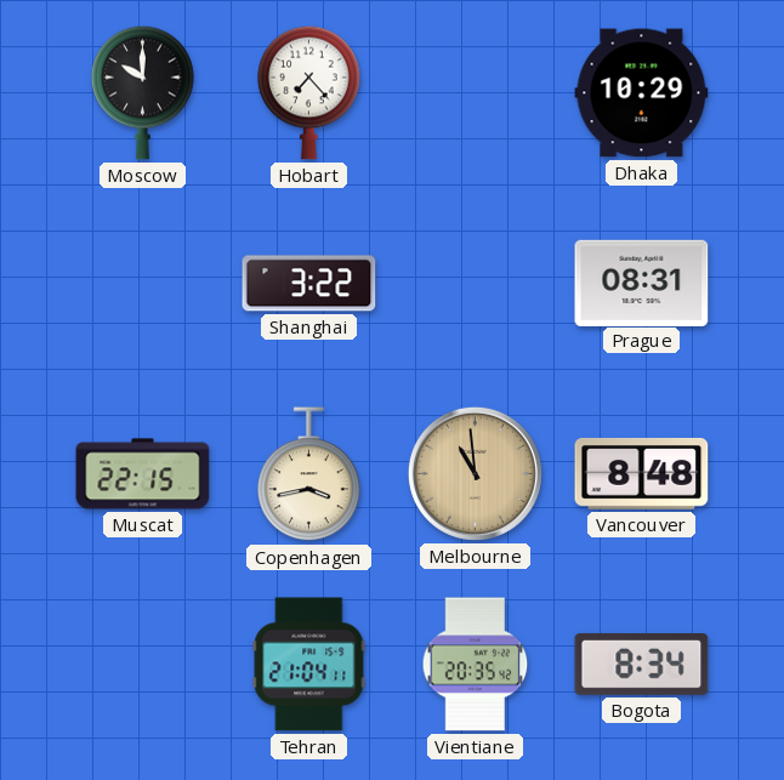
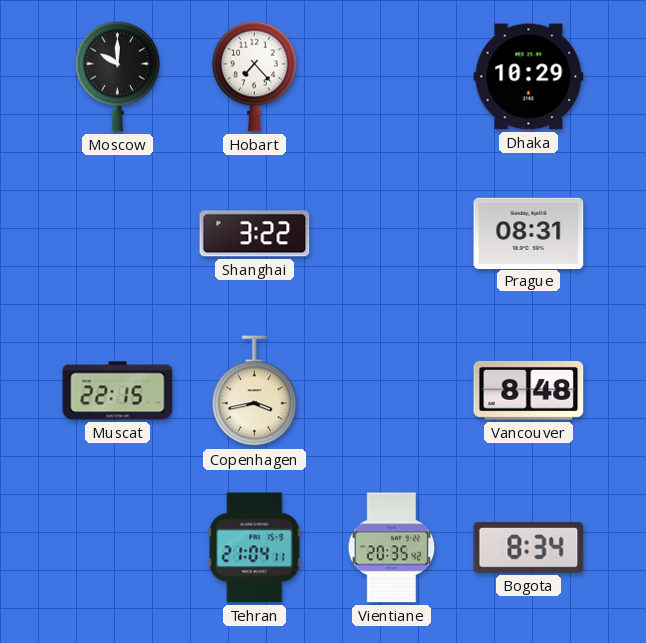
Melbourne: 10:59 -> none (475, 473)
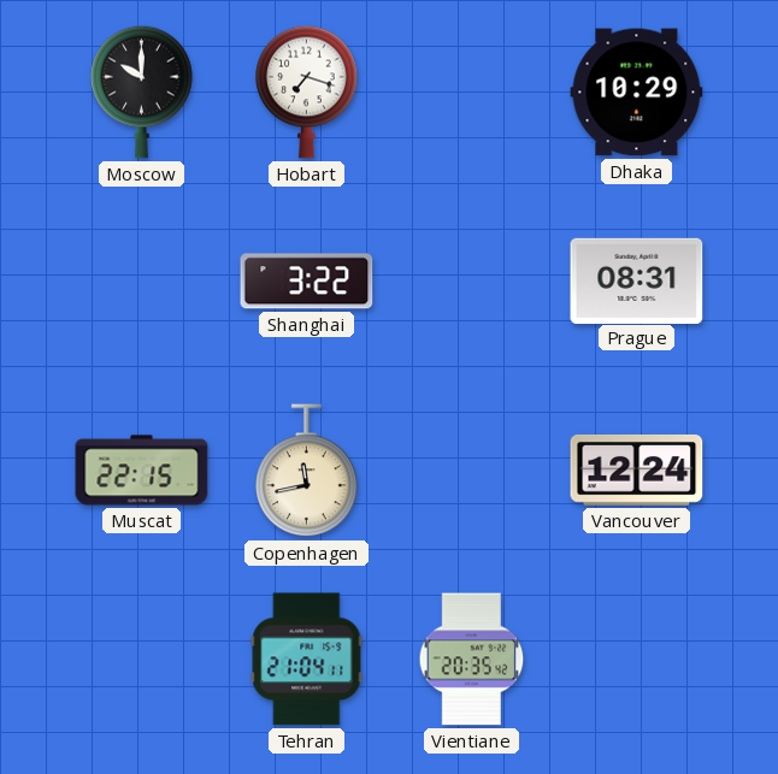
Hobart: 7:23 -> 7:18 (307, 91)
Copenhagen: 3:43 -> 11:43 (307, 471)
Vancouver: 8:48 -> 12:24 (637, 469)
Bogota: 8:34 -> none (529, 547)
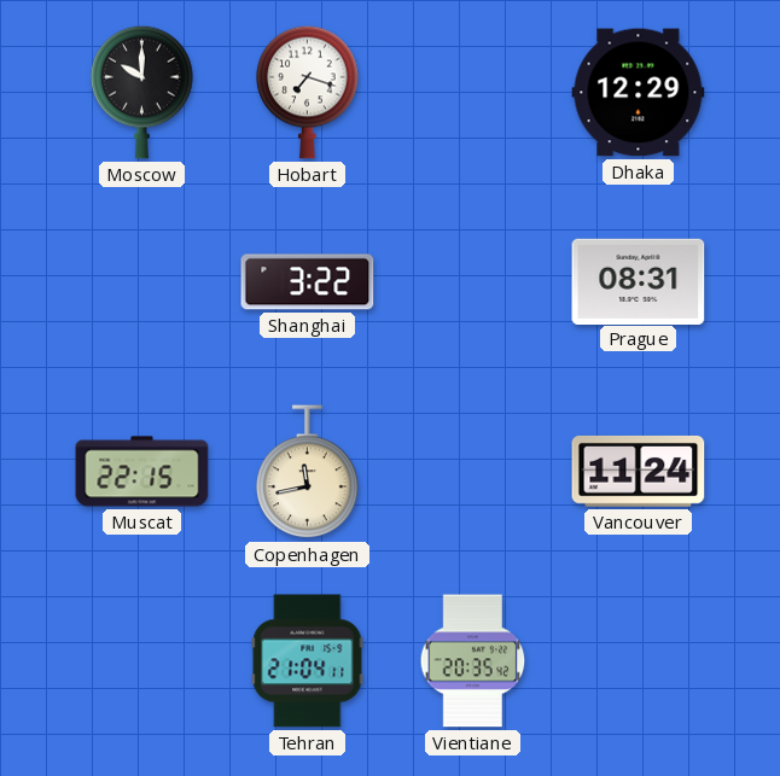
Dhaka: 10:29 -> 12:29 (639, 93)
Vancouver: 12:24 -> 11:24 (639, 471)
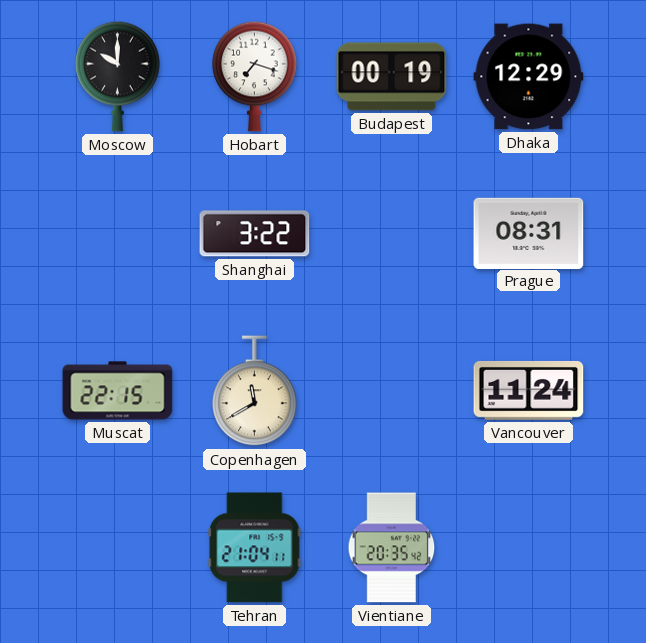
Budapest: none -> 00:19 (392, 77)
Copenhagen: 11:43 -> 11:40 (255, 391)
